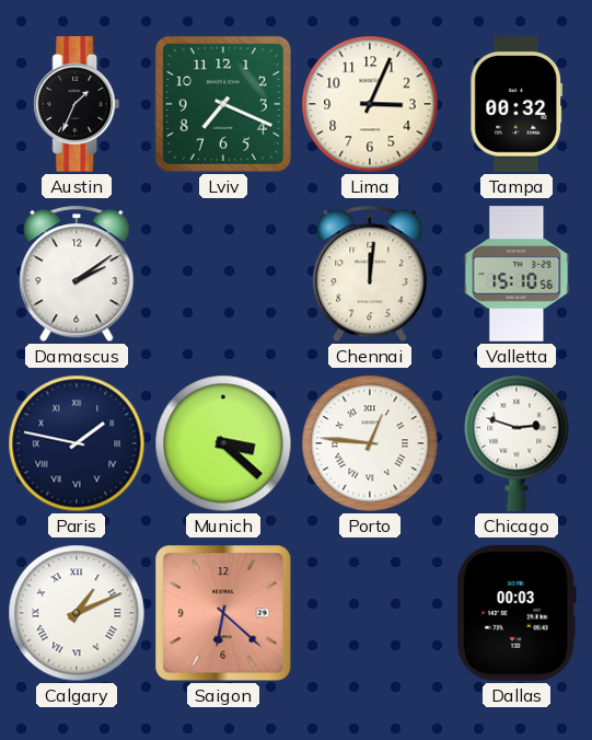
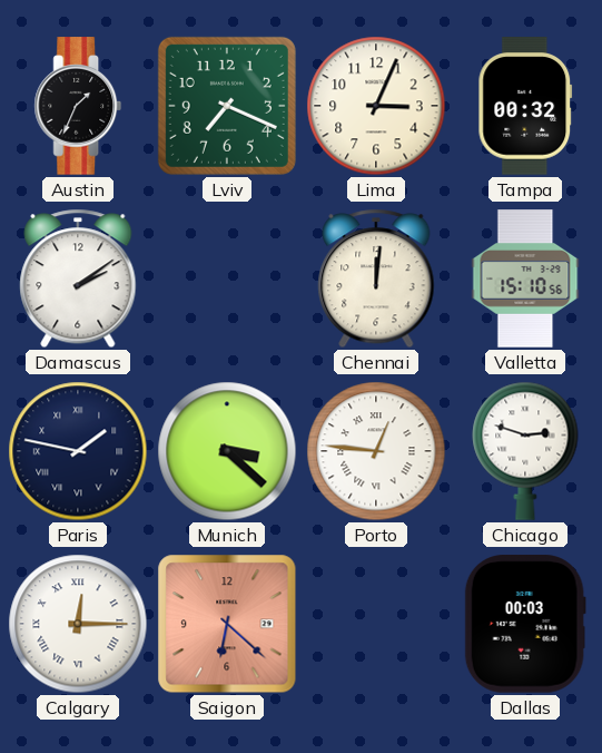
Calgary: 1:11 -> 12:15 (78, 624)
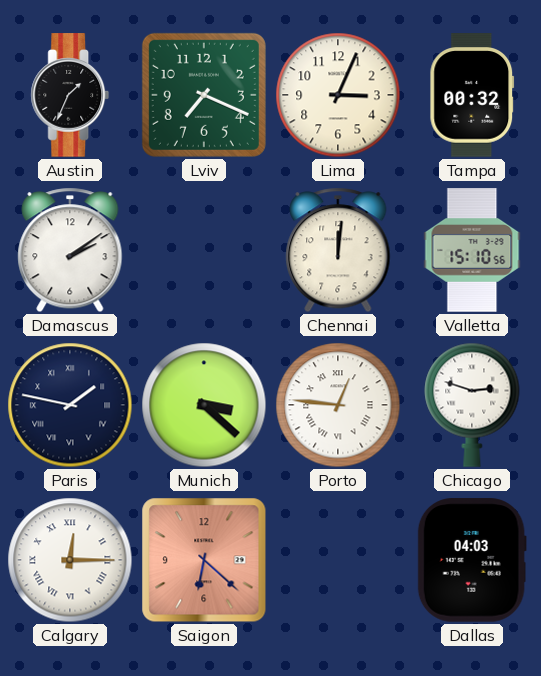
Dallas: 00:03 -> 04:03 (472, 560)
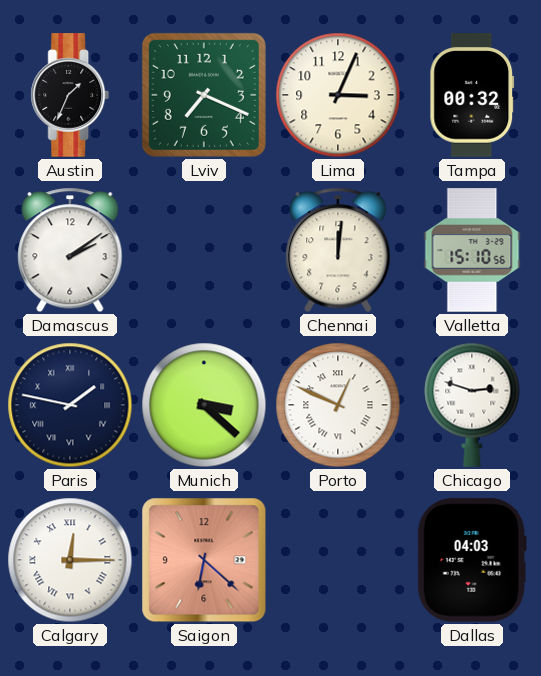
Porto: 12:46 -> 12:49 (338, 405)
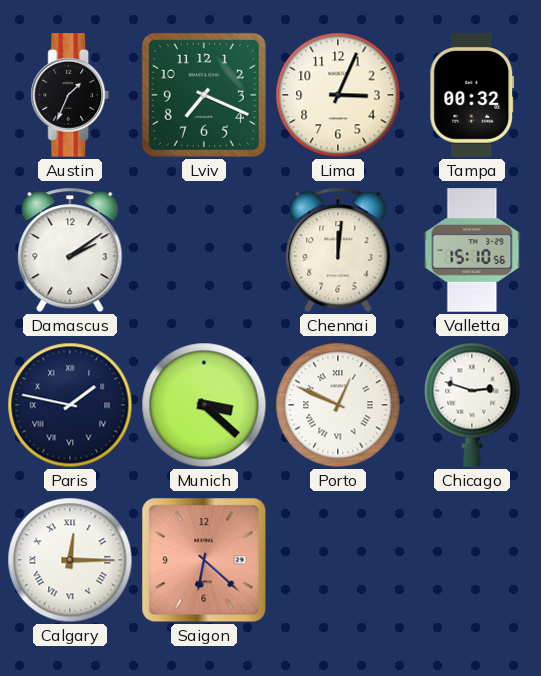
Dallas: 04:03 -> none (472, 560)
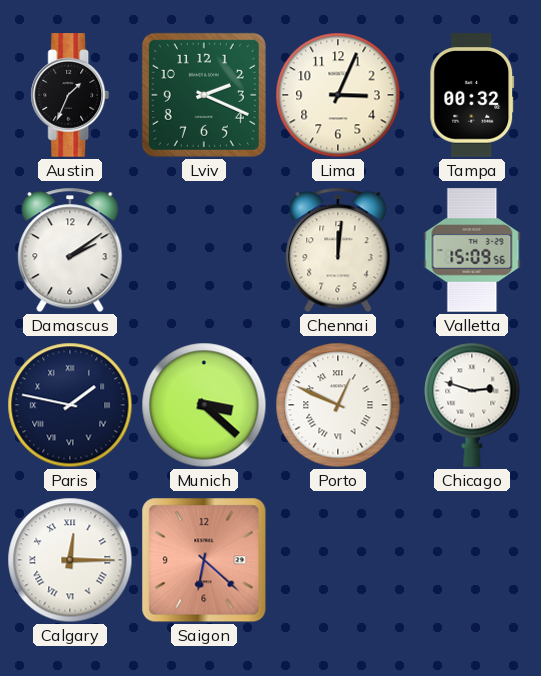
Lviv: 7:19 -> 2:19 (204, 95)
Valletta: 15:10 -> 15:09 (472, 250)
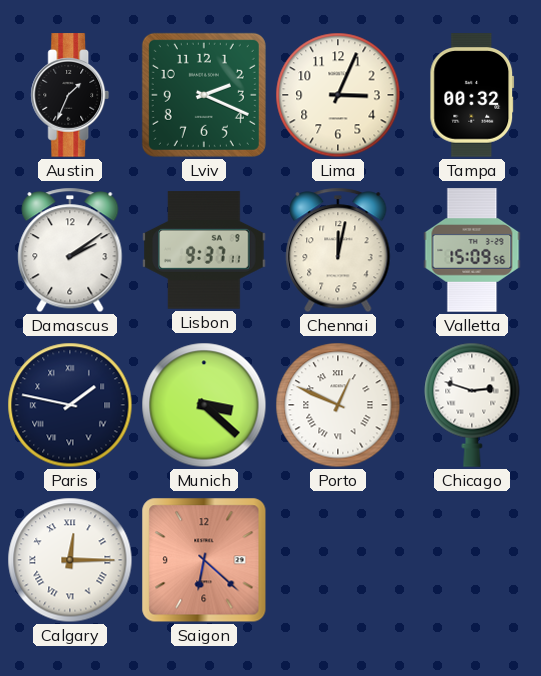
Lisbon: none -> 9:37 (204, 250)
Chennai: 12:01 -> 12:02 (338, 250)
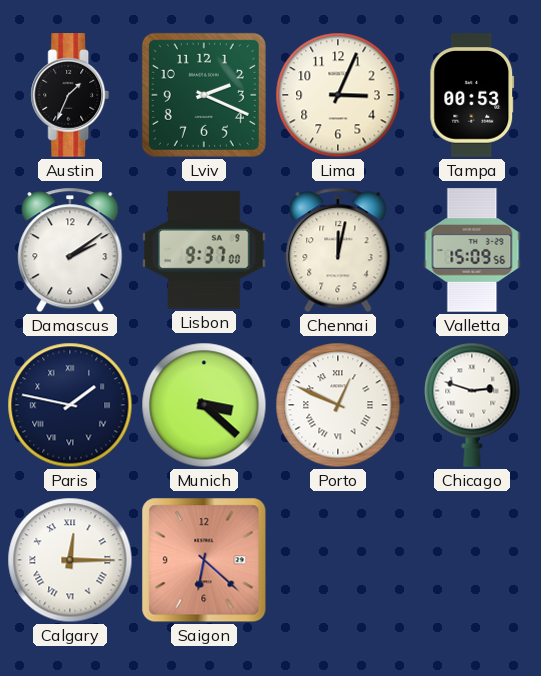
Tampa: 00:32 -> 00:53 (472, 95)
Lisbon: 9:37:11 -> 9:37:00 (204, 250)
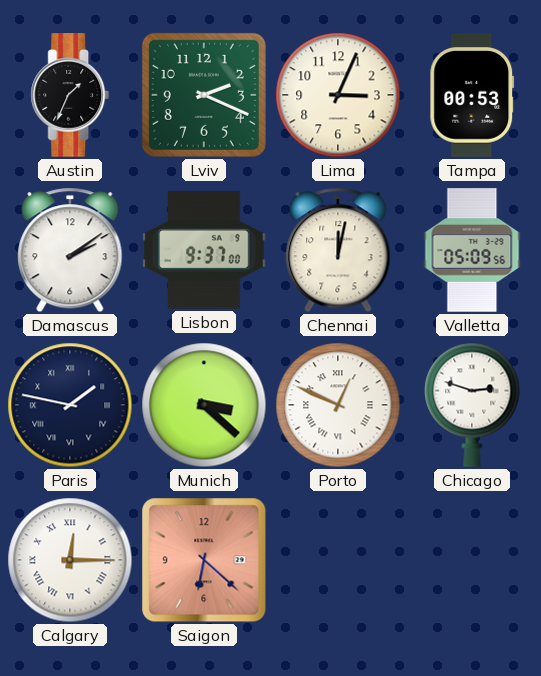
Valletta: 15:09 -> 05:09 (472, 250)
